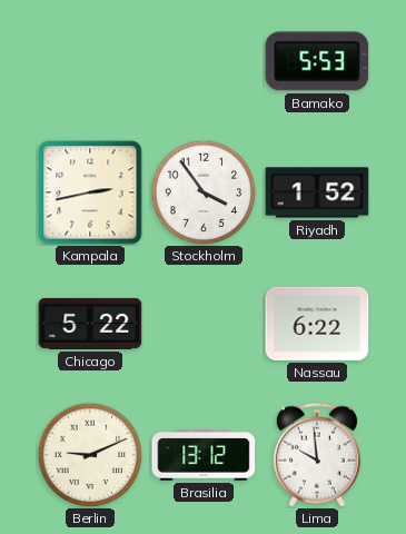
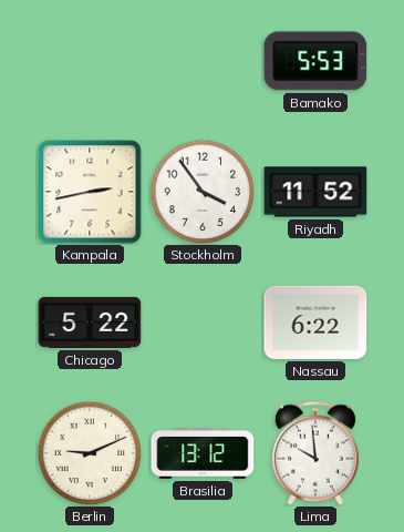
Riyadh: 1:52 -> 11:52 (315, 192)
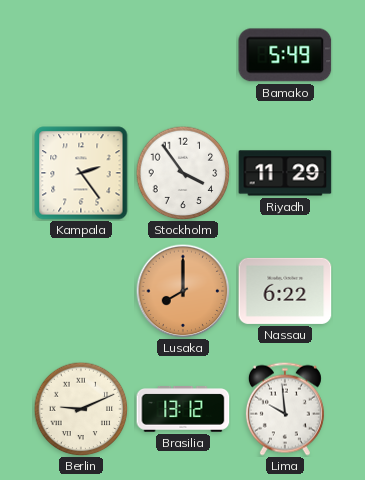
Bamako: 5:53 -> 5:49 (285, 55)
Kampala: 2:43 -> 2:24 (81, 173)
Riyadh: 11:52 -> 11:29 (285, 173)
Chicago: 5:22 -> none (90, 323)
Lusaka: none -> 8:00 (183, 291)
